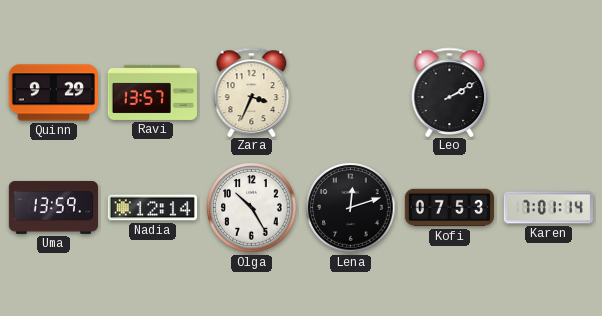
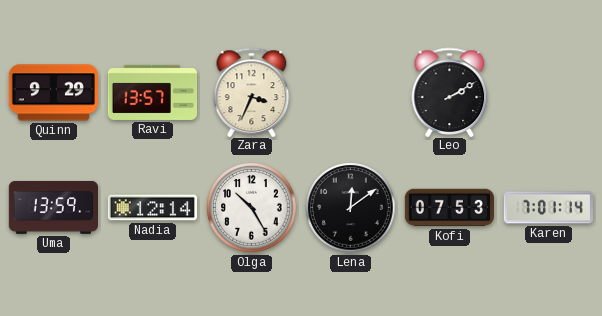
Lena: 12:12 -> 12:09 (351, 208)
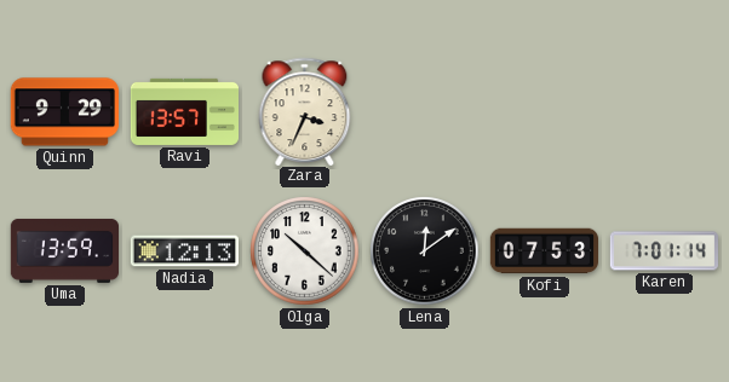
Leo: 2:10 -> none (450, 92)
Nadia: 12:14 -> 12:13 (184, 251)
Olga: 10:25 -> 10:22 (305, 251)
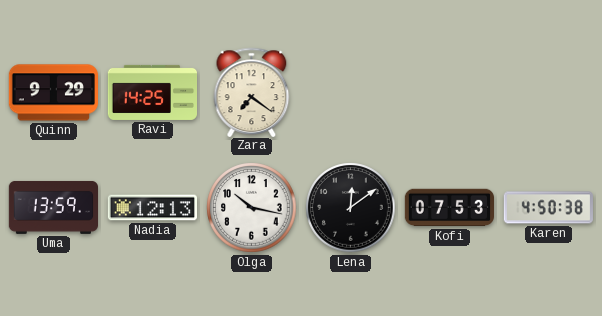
Ravi: 13:57 -> 14:25 (152, 92)
Zara: 3:34 -> 7:21 (252, 92)
Olga: 10:22 -> 10:17 (252, 208)
Karen: 7:01 -> 4:50 (548, 208)
